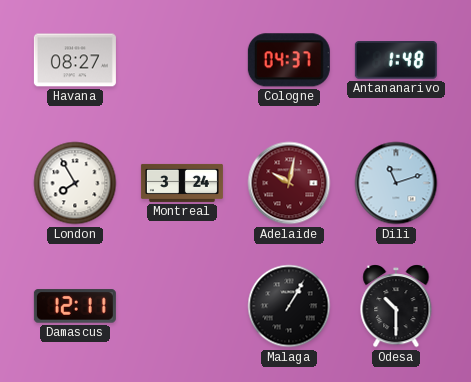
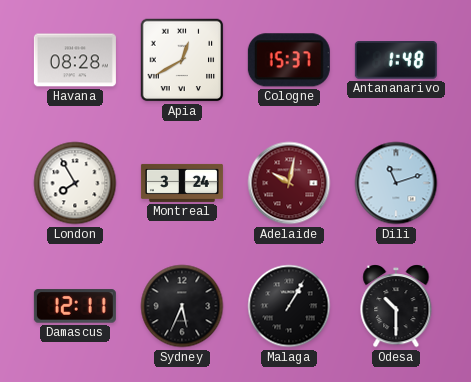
Havana: 08:27 -> 08:28 (75, 60)
Apia: none -> 12:40 (182, 60)
Cologne: 04:37 -> 15:37 (289, 60)
Sydney: none -> 5:34 (182, 306)
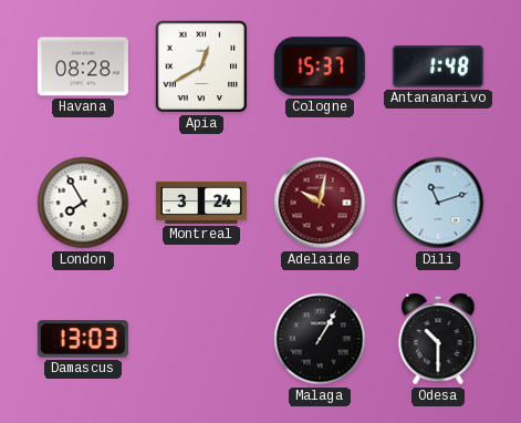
Damascus: 12:11 -> 13:03 (83, 339)
Sydney: 5:34 -> none (182, 306)
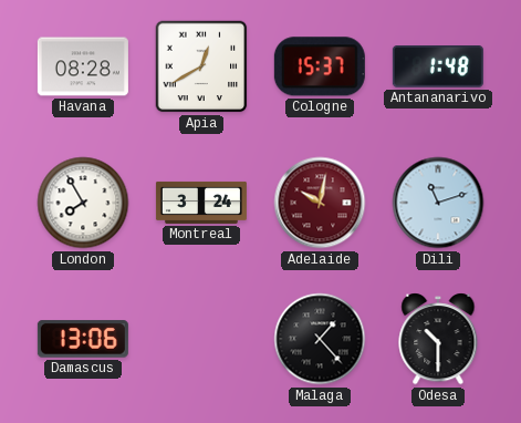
Damascus: 13:03 -> 13:06 (83, 339)
Malaga: 1:05 -> 1:23 (320, 339)
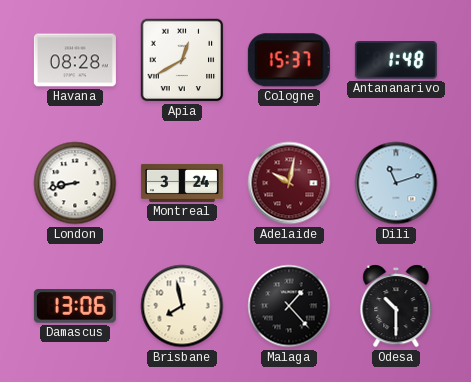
London: 7:55 -> 8:43 (75, 183)
Brisbane: none -> 7:58 (182, 306)
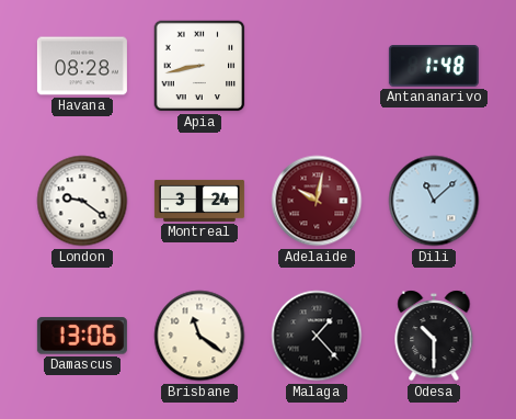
Apia: 12:40 -> 8:43 (199, 66)
Cologne: 15:37 -> none (289, 60)
London: 8:43 -> 9:21 (82, 201)
Dili: 11:12 -> 11:08 (434, 201)
Brisbane: 7:58 -> 11:21 (199, 336)
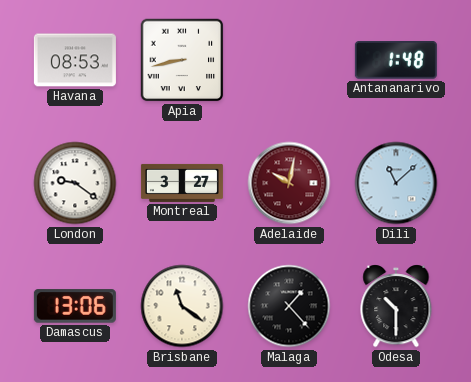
Havana: 08:28 -> 08:53 (75, 60)
Montreal: 3:24 -> 3:27 (182, 183)
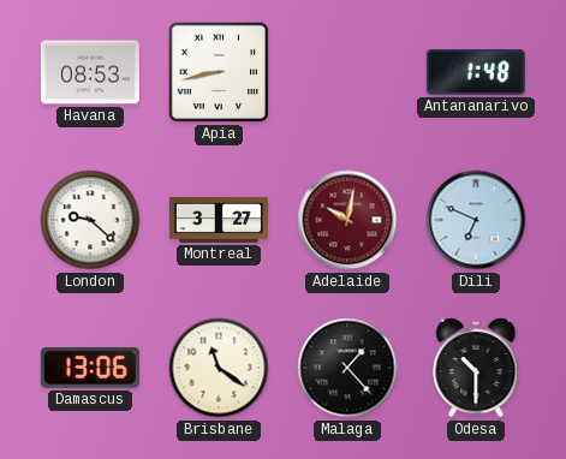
London: 9:21 -> 9:22 (90, 220)
Dili: 11:08 -> 6:49 (476, 220)
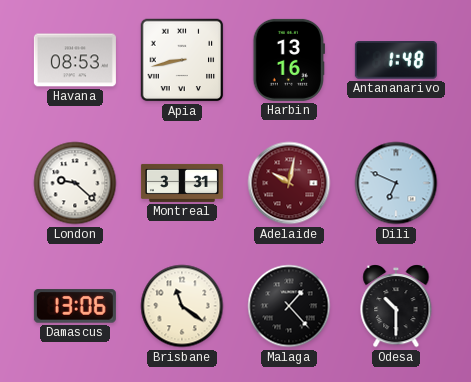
Harbin: none -> 13:16 (288, 60)
Montreal: 3:27 -> 3:31 (182, 183)
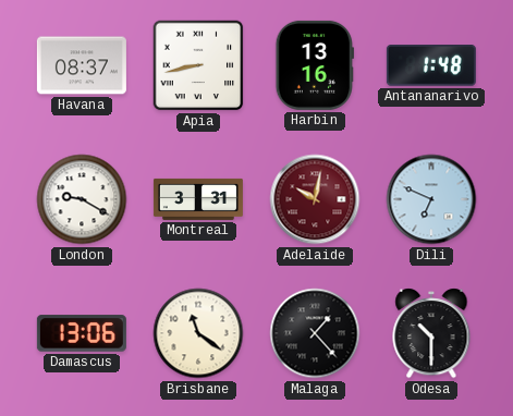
Havana: 08:53 -> 08:37 (82, 65)
London: 9:22 -> 9:20 (82, 199)
